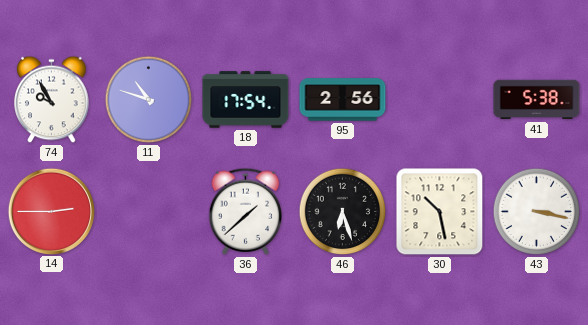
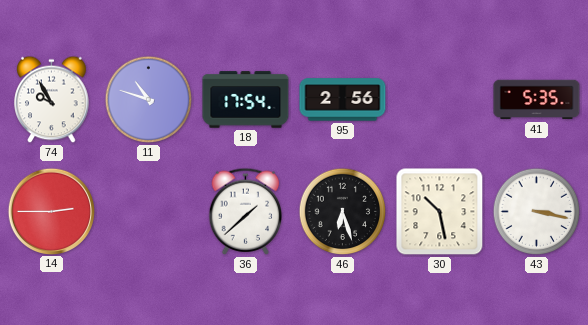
41: 5:38 -> 5:35 (537, 100)
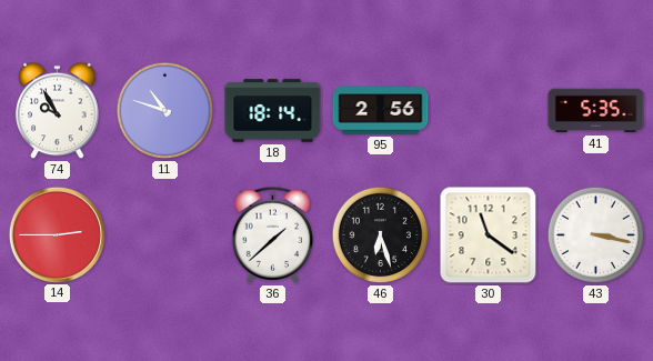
18: 17:54 -> 18:14 (273, 111)
30: 10:28 -> 11:21 (489, 235)
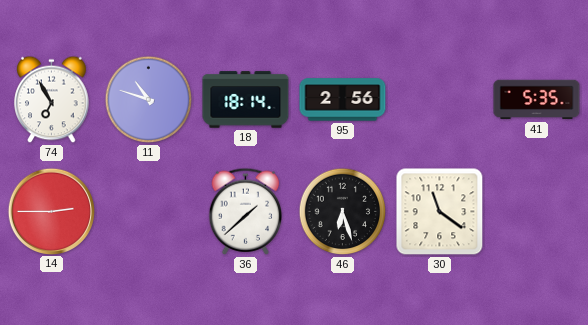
74: 9:55 -> 6:55 (52, 100)
43: 3:17 -> none (596, 235)
